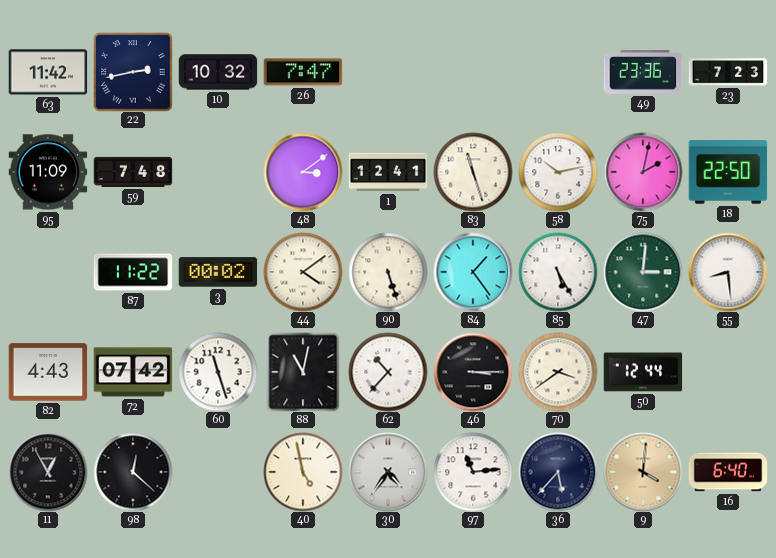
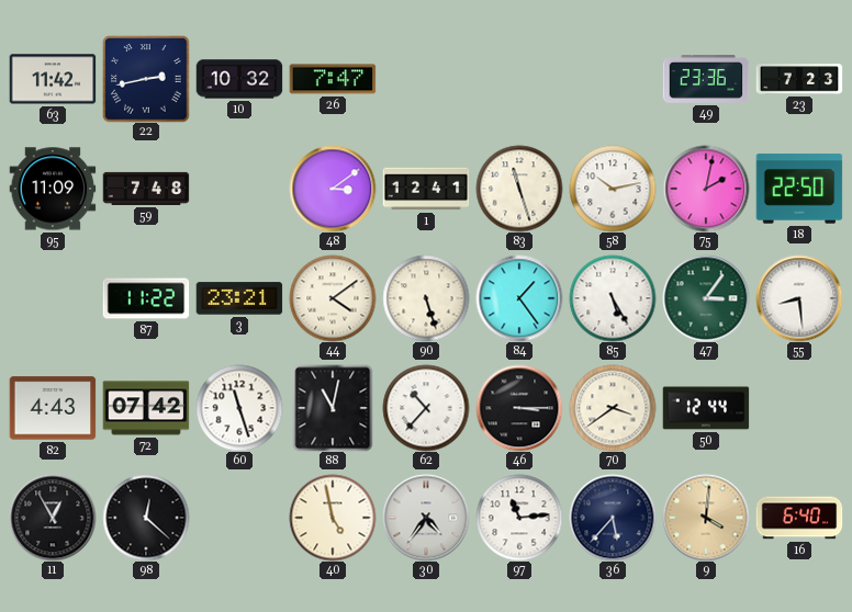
3: 00:02 -> 23:21 (239, 298)
47: 3:01 -> 3:06 (706, 298)
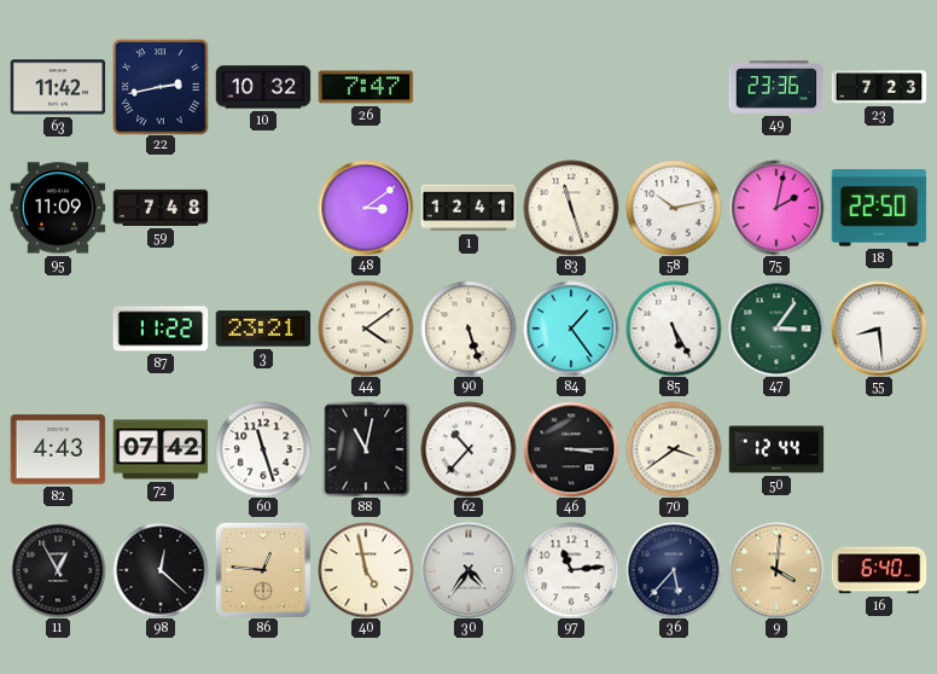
86: none -> 12:46 (263, 570)
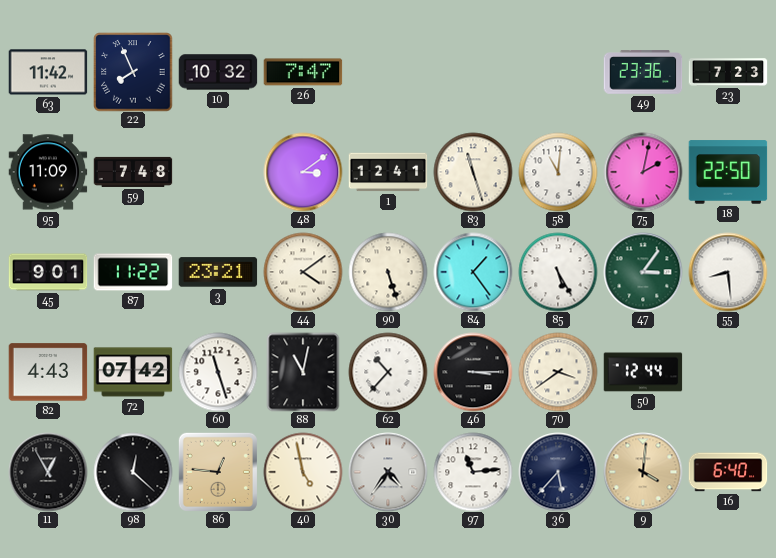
22: 2:43 -> 7:56 (133, 72)
58: 10:13 -> 11:01 (558, 172)
45: none -> 9:01 (48, 272)
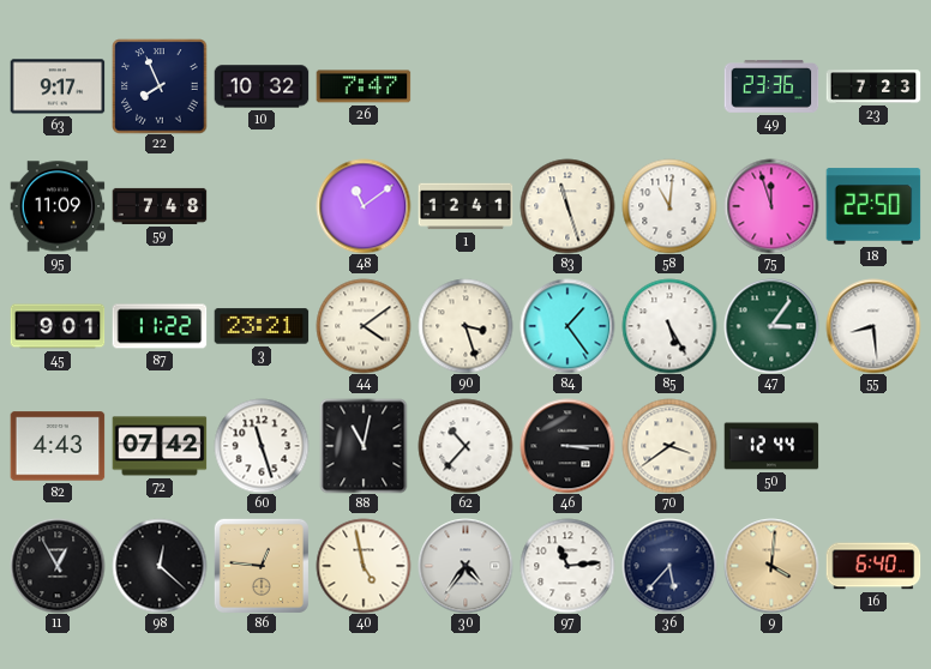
63: 11:42 -> 9:17 (58, 86)
48: 3:09 -> 11:09 (364, 206)
75: 2:02 -> 11:57 (771, 206)
90: 5:27 -> 3:27 (465, 326)
